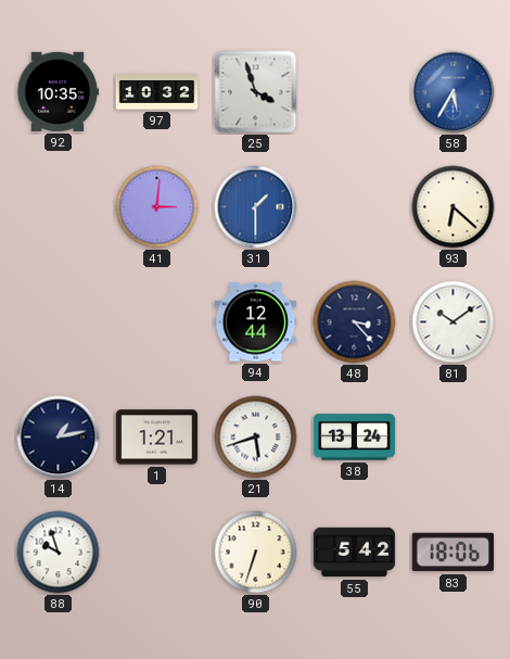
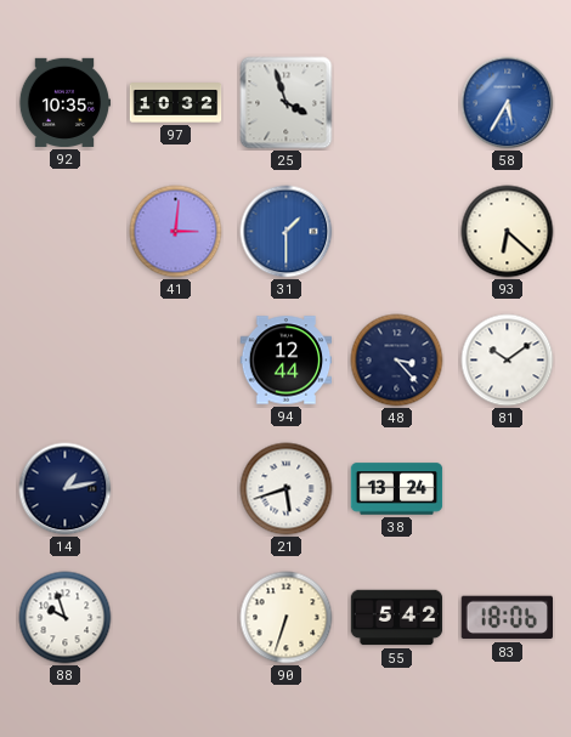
1: 1:21 -> none (157, 438)
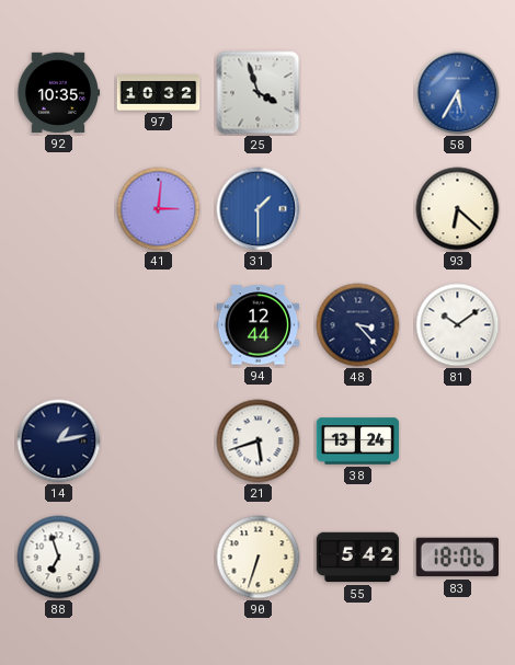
88: 9:57 -> 6:57 (59, 558)
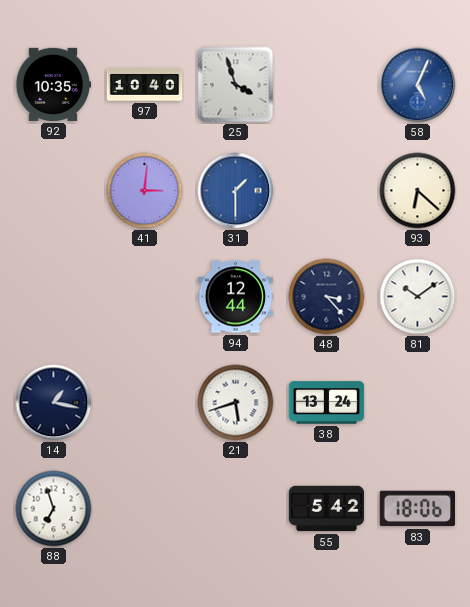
97: 10:32 -> 10:40 (145, 85)
58: 5:35 -> 5:04 (418, 85)
14: 1:13 -> 1:17 (54, 403)
90: 6:33 -> none (259, 558)
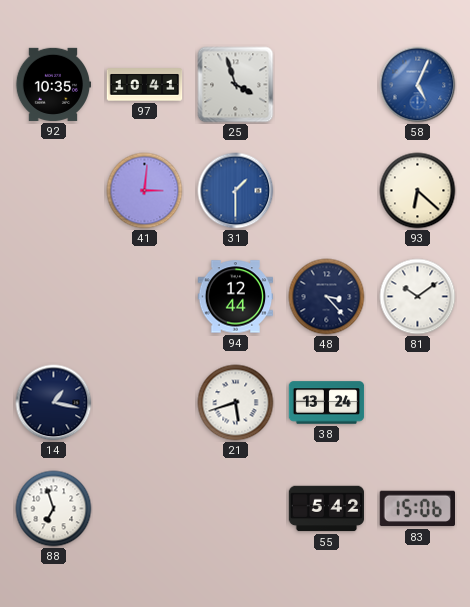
97: 10:40 -> 10:41 (145, 85)
83: 18:06 -> 15:06 (417, 509)
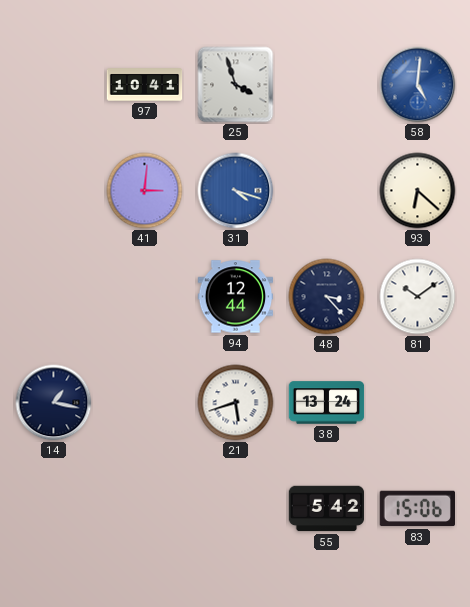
92: 10:35 -> none (53, 84)
58: 5:04 -> 5:01 (418, 85)
31: 1:30 -> 4:18 (236, 191)
88: 6:57 -> none (54, 509)
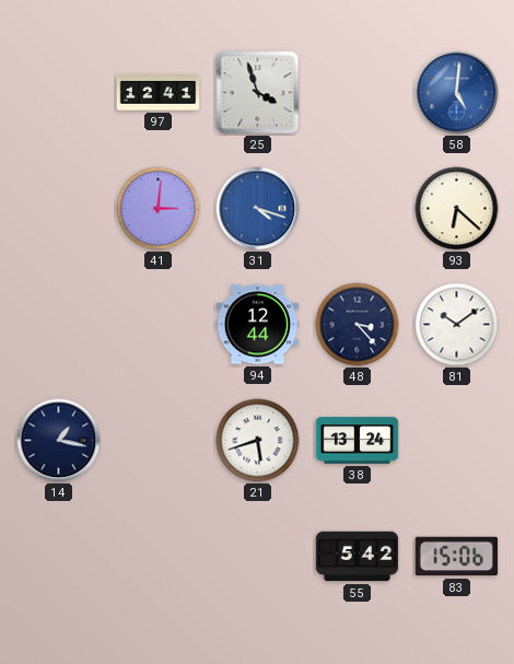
97: 10:41 -> 12:41 (159, 93)
